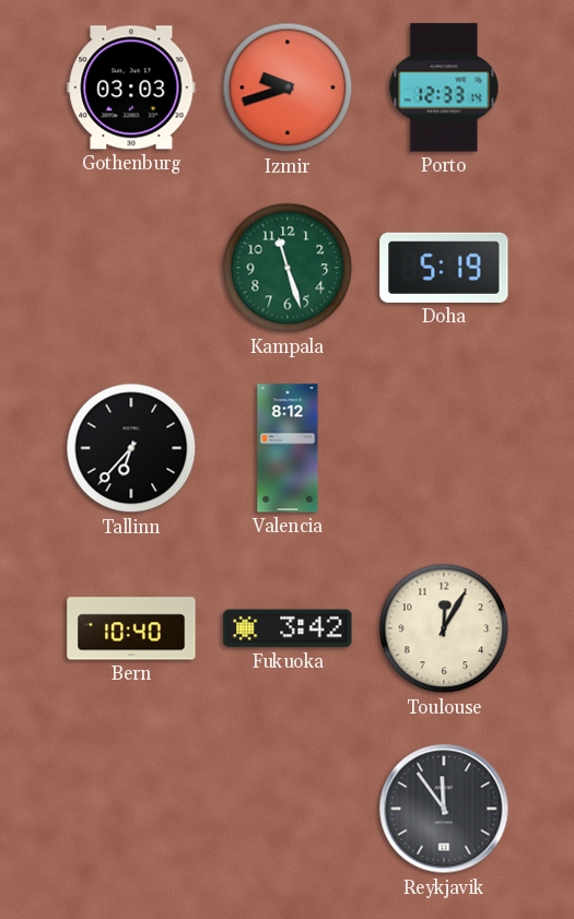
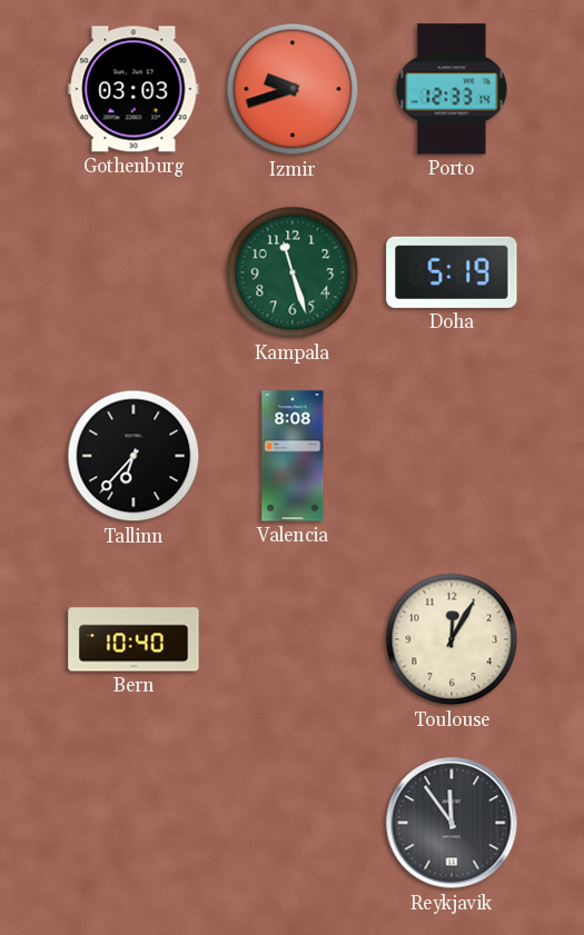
Valencia: 8:12 -> 8:08 (293, 456)
Fukuoka: 3:42 -> none (288, 628)
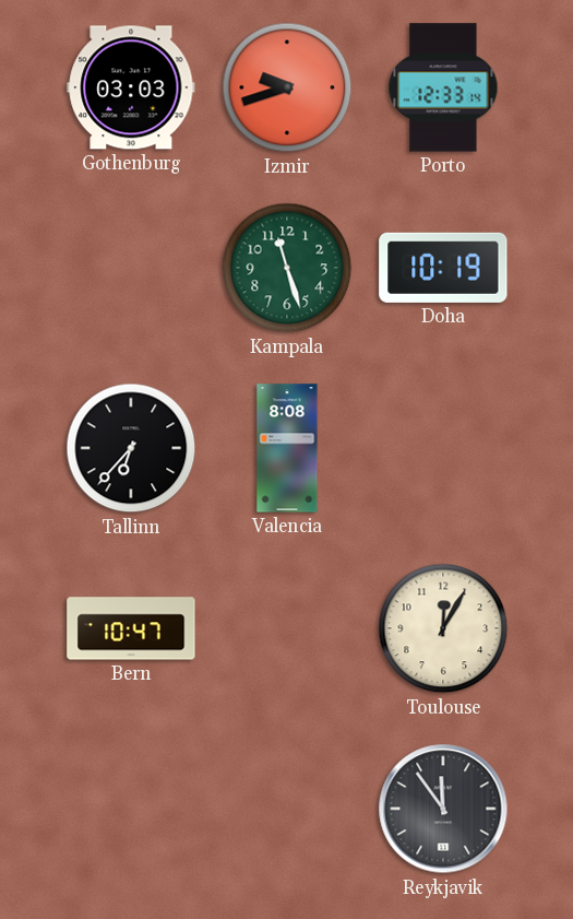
Doha: 5:19 -> 10:19 (443, 268)
Bern: 10:40 -> 10:47 (131, 628)
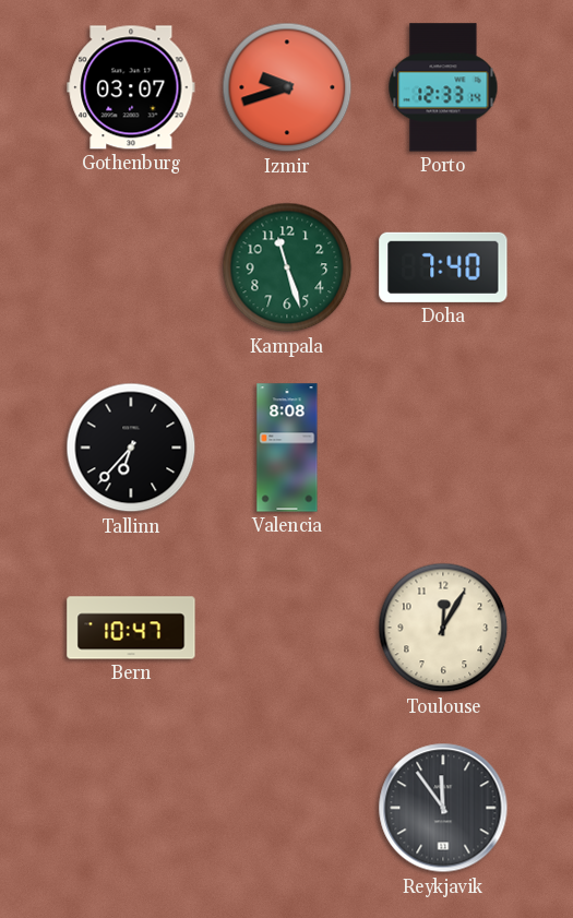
Gothenburg: 03:03 -> 03:07 (131, 87)
Doha: 10:19 -> 7:40 (443, 267)
